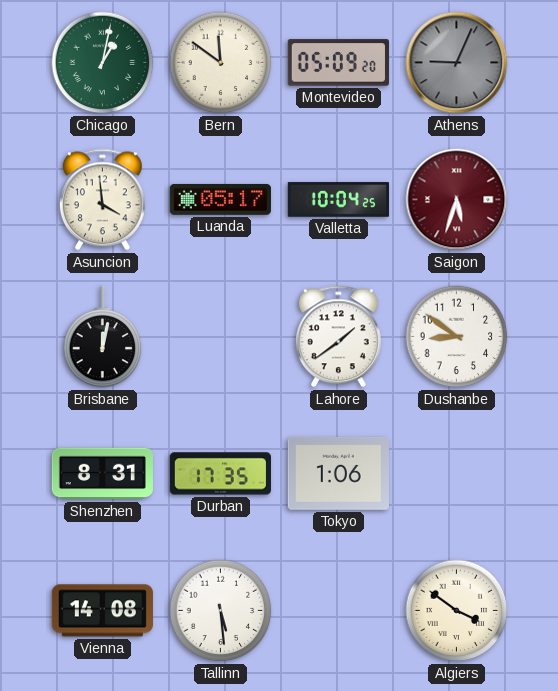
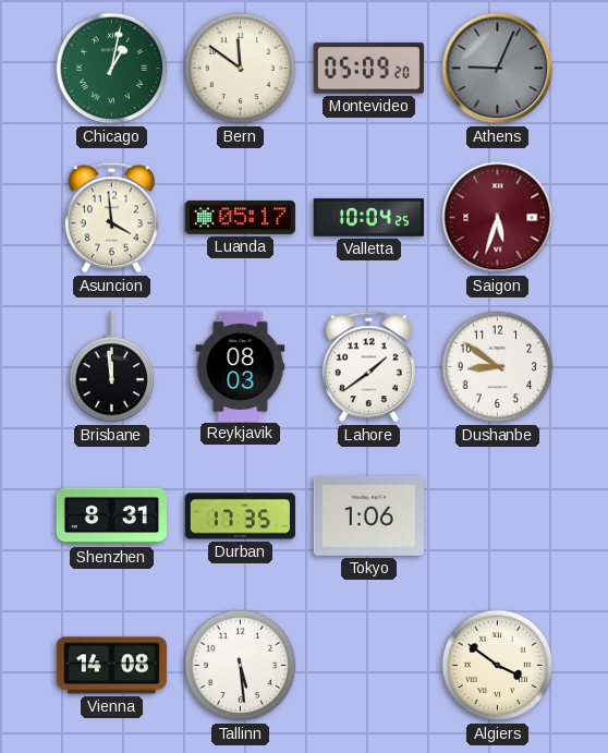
Brisbane: 12:02 -> 11:59 (112, 367)
Reykjavik: none -> 08:03 (241, 366)
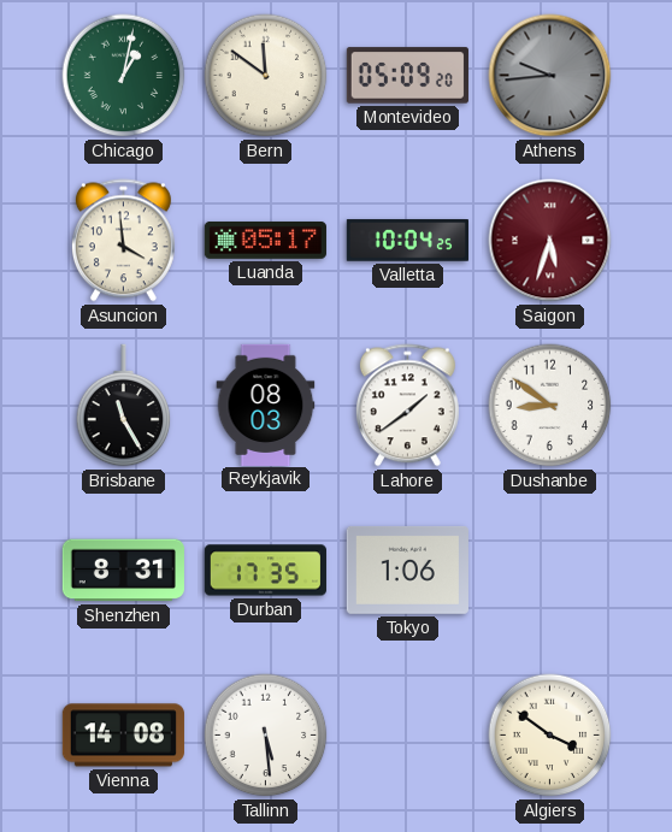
Athens: 9:04 -> 9:44 (550, 76)
Brisbane: 11:59 -> 11:25 (124, 406)
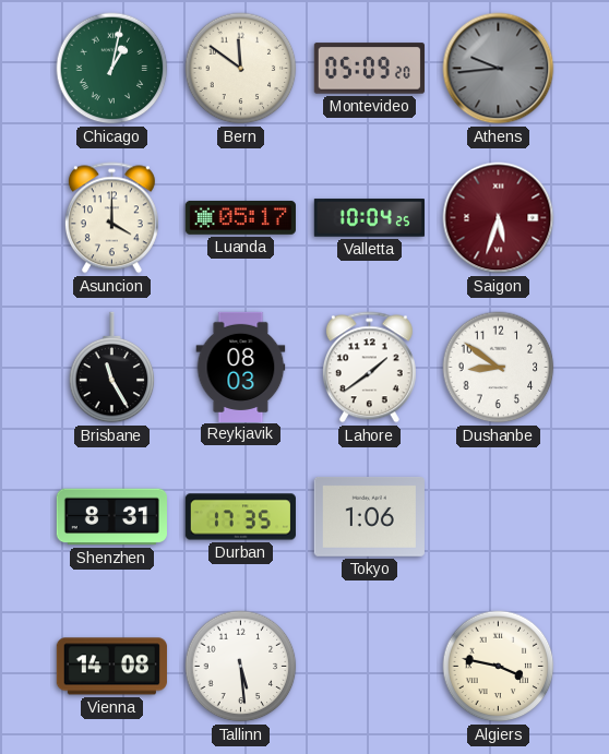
Asuncion: 3:59 -> 4:00 (111, 218)
Algiers: 3:51 -> 3:47 (499, 667)
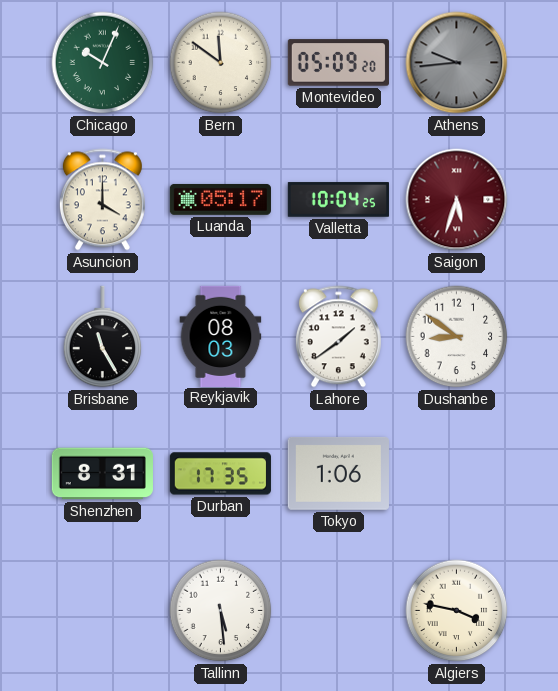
Chicago: 1:02 -> 10:04 (103, 63)
Vienna: 14:08 -> none (111, 667)
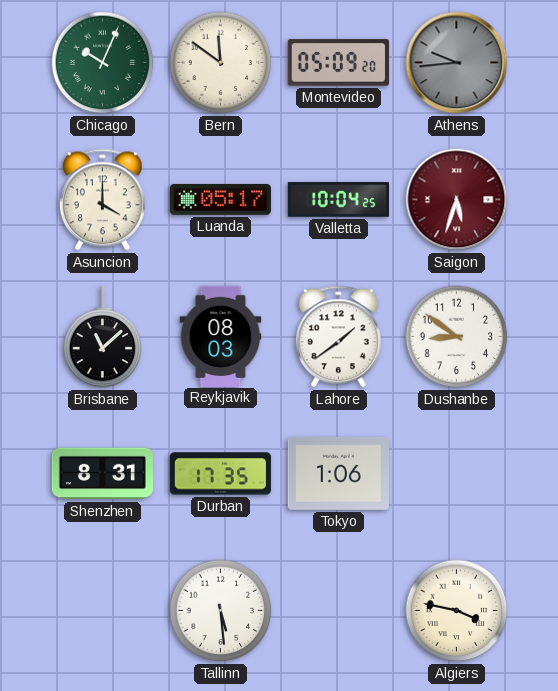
Brisbane: 11:25 -> 11:08 (103, 337)
